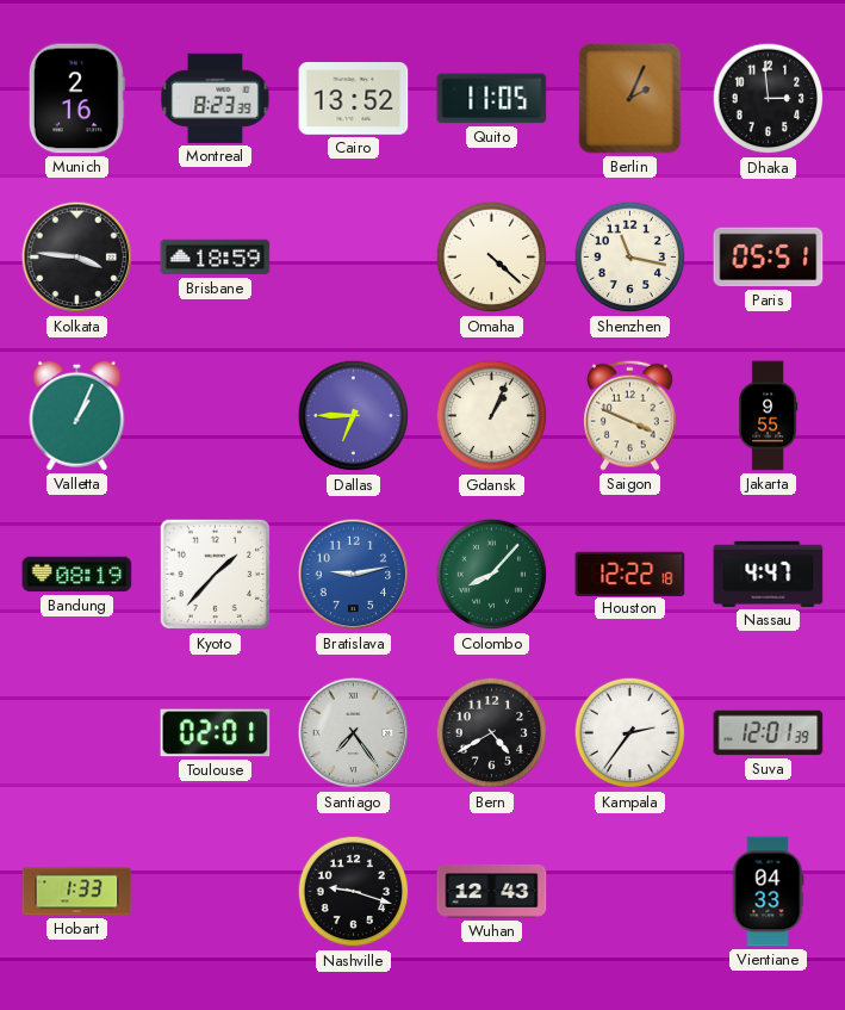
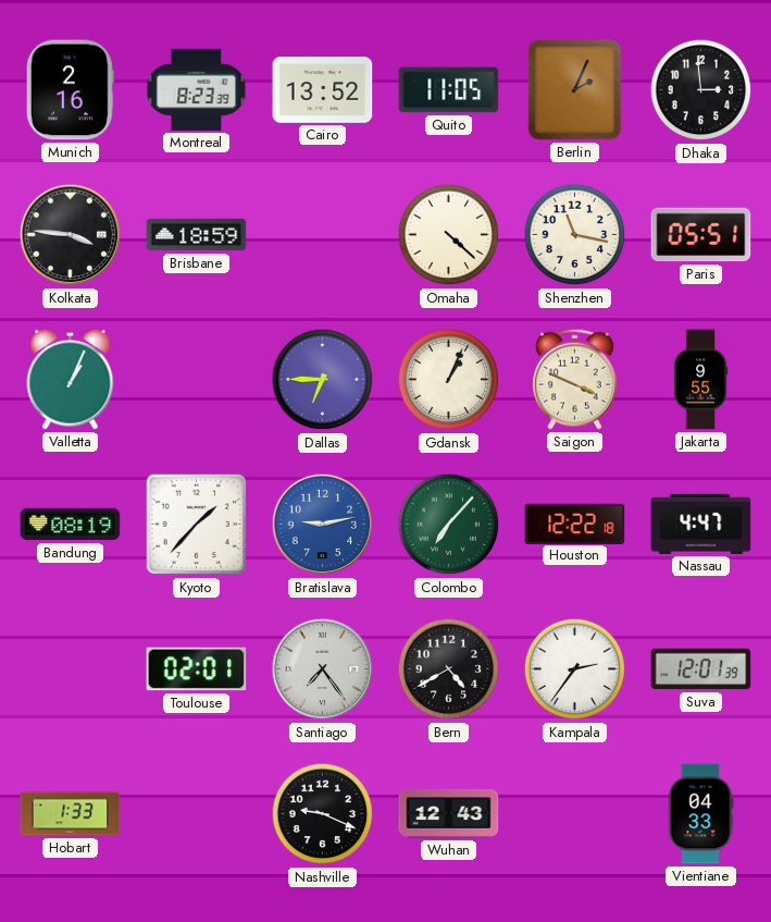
Colombo: 8:07 -> 7:07 (449, 525)
Nashville: 9:18 -> 9:19 (323, 814)
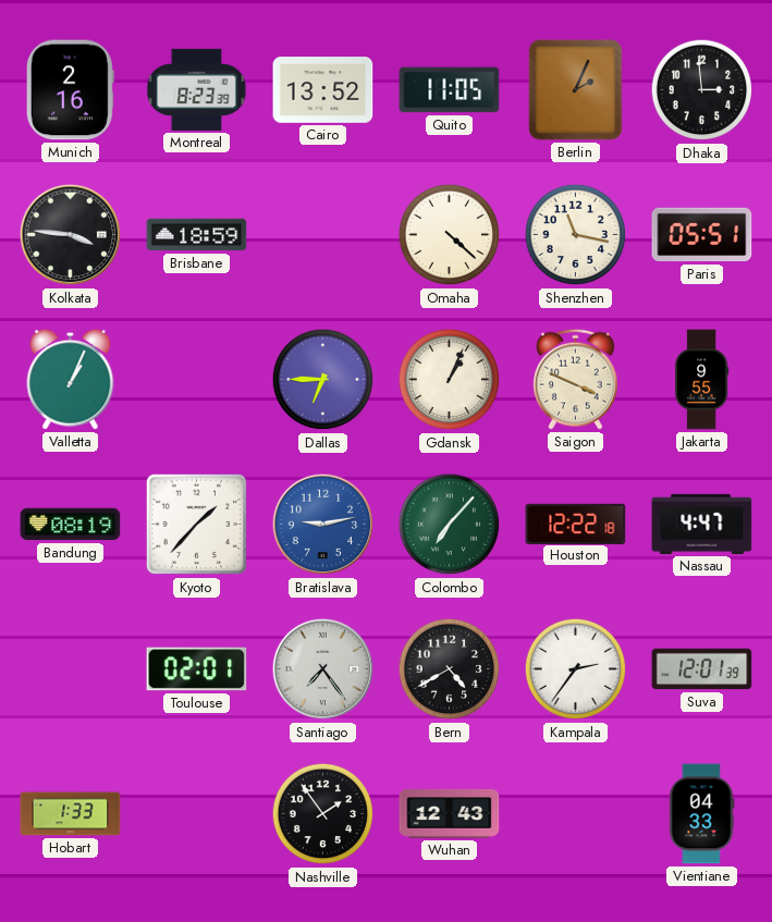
Nashville: 9:19 -> 1:54 (323, 814)
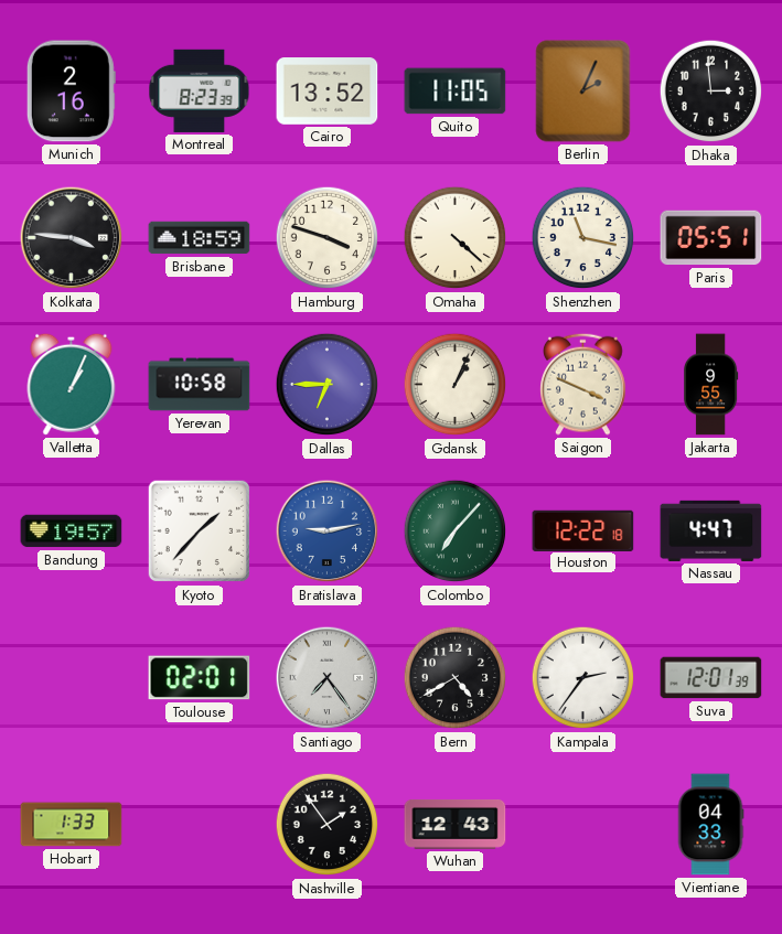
Hamburg: none -> 3:48 (328, 238)
Yerevan: none -> 10:58 (200, 385)
Bandung: 08:19 -> 19:57 (72, 532)
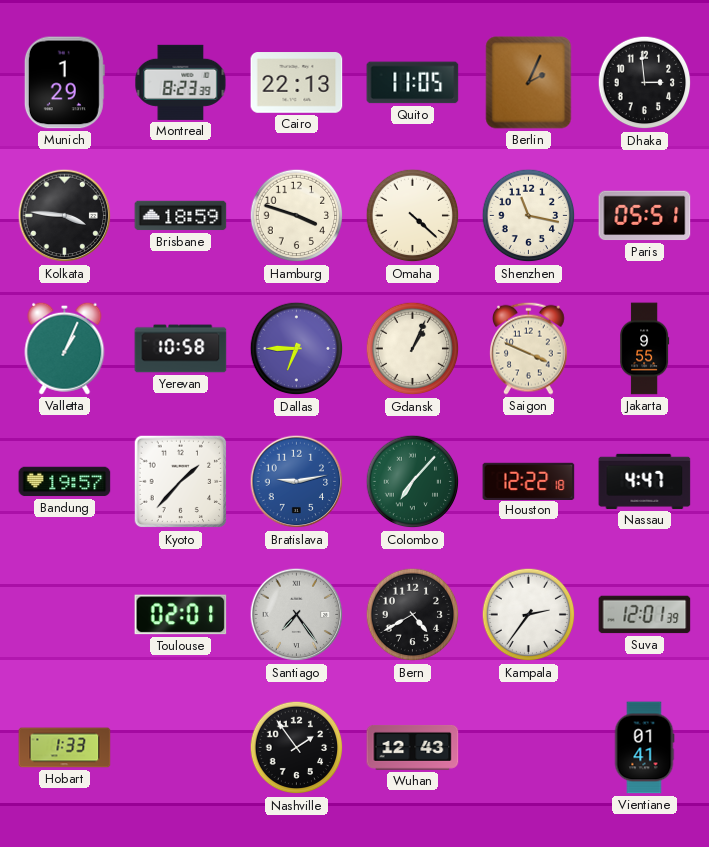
Munich: 2:16 -> 1:29 (64, 83)
Cairo: 13:52 -> 22:13 (297, 83)
Vientiane: 04:33 -> 01:41 (644, 748)
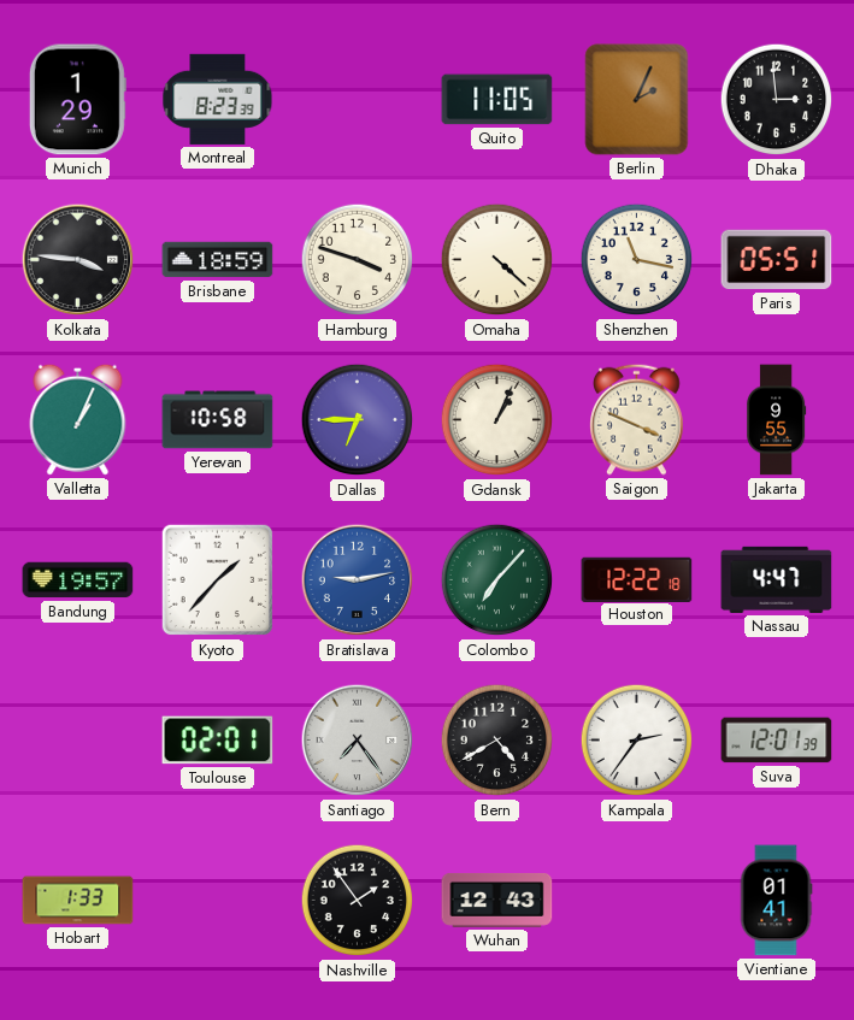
Cairo: 22:13 -> none (297, 83)
